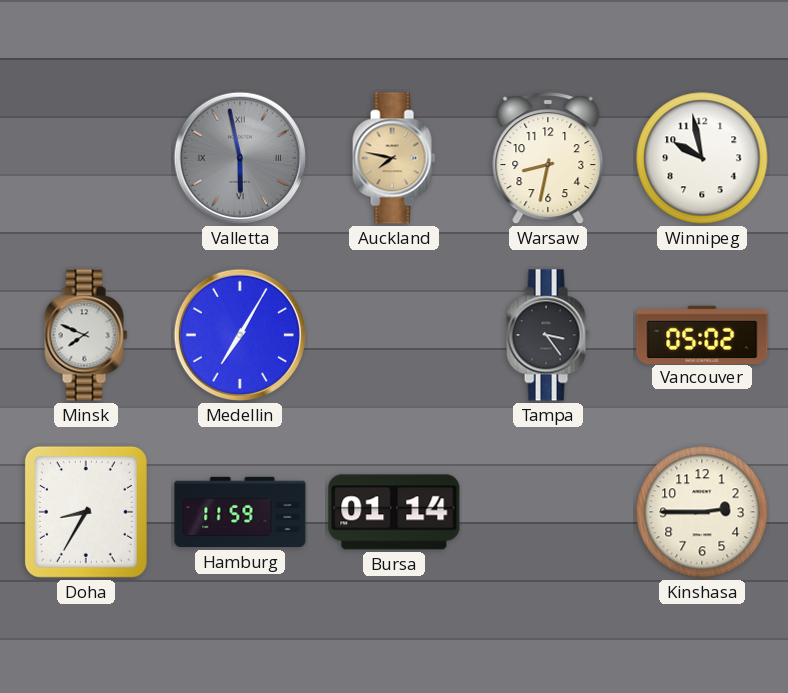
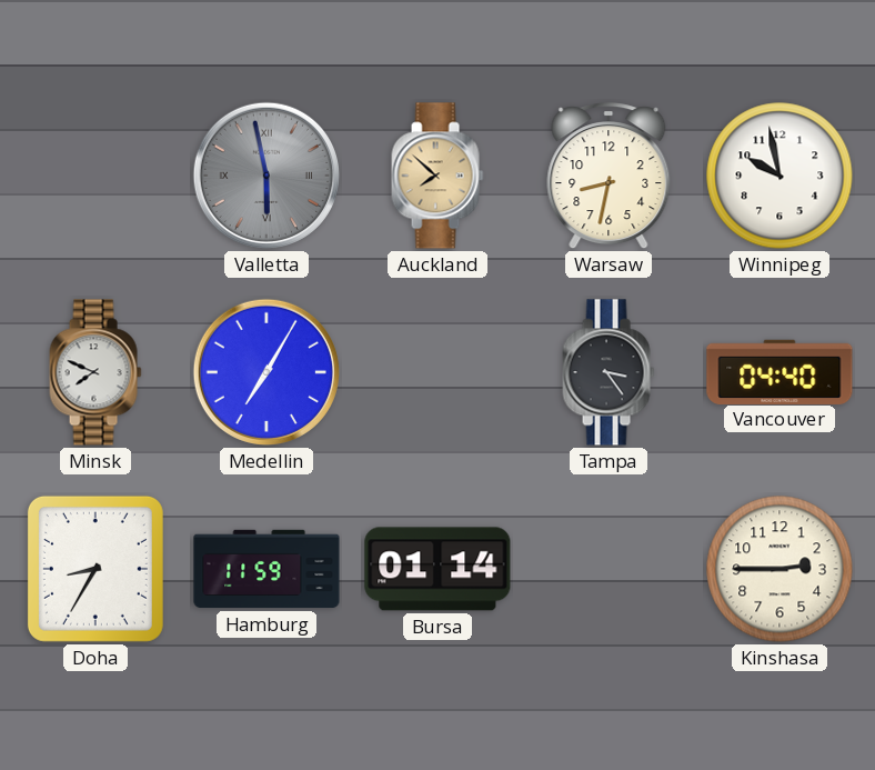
Auckland: 7:47 -> 7:52 (438, 176)
Vancouver: 05:02 -> 04:40 (780, 371)
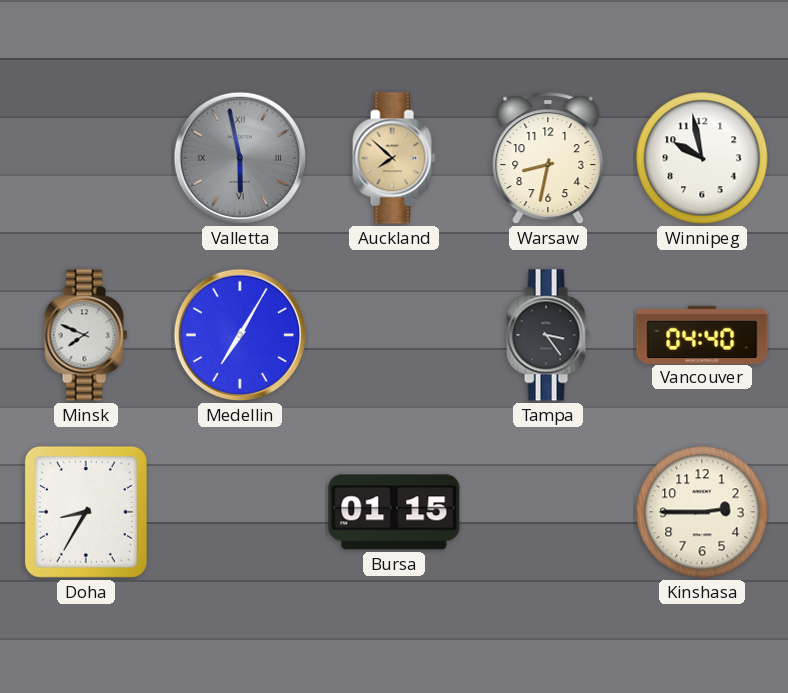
Hamburg: 11:59 -> none (266, 569)
Bursa: 01:14 -> 01:15 (394, 512)
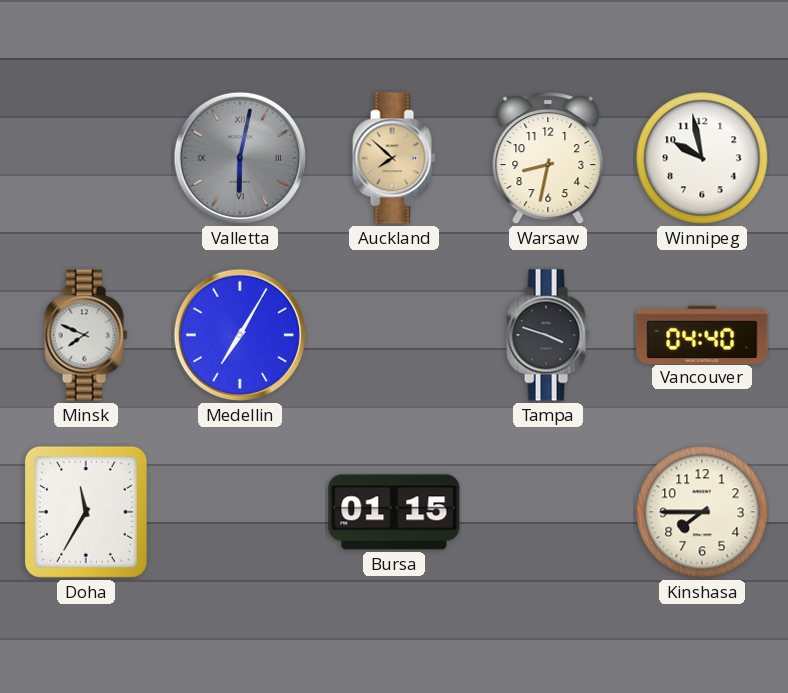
Valletta: 5:58 -> 6:02 (240, 158)
Tampa: 3:24 -> 3:48 (548, 335)
Doha: 8:35 -> 11:35 (86, 512)
Kinshasa: 2:45 -> 7:45 (702, 512)
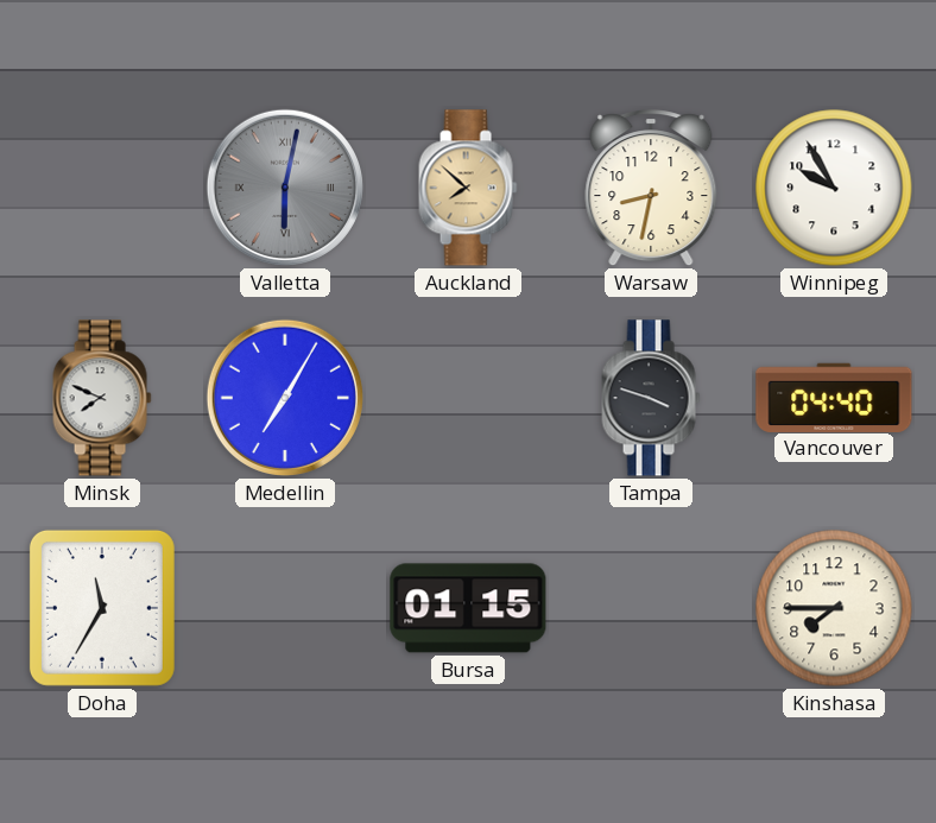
Winnipeg: 9:58 -> 9:55 (834, 188)
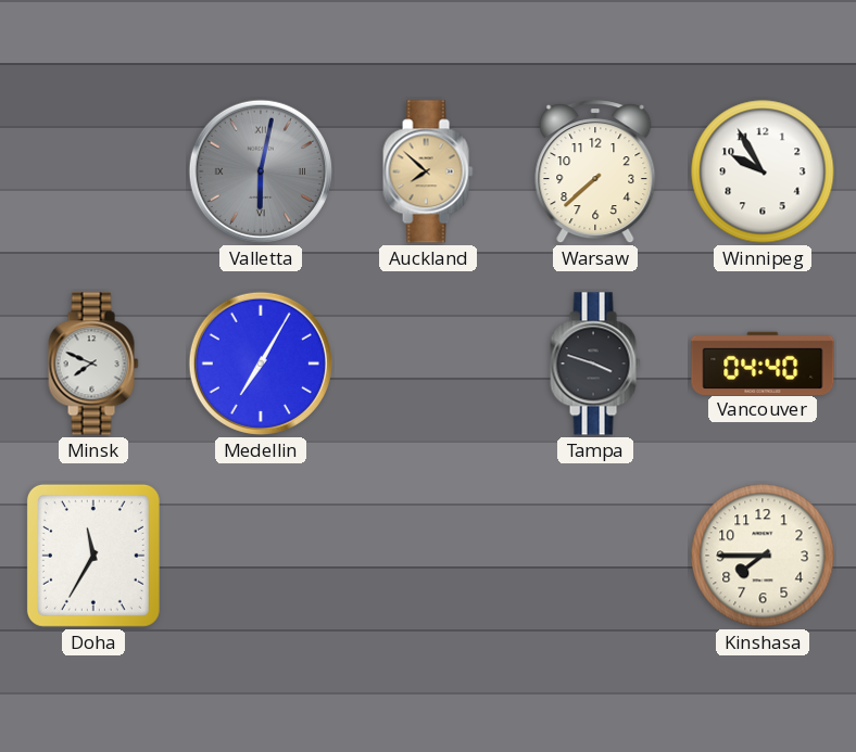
Warsaw: 8:32 -> 7:38 (595, 173)
Bursa: 01:15 -> none (468, 608)
